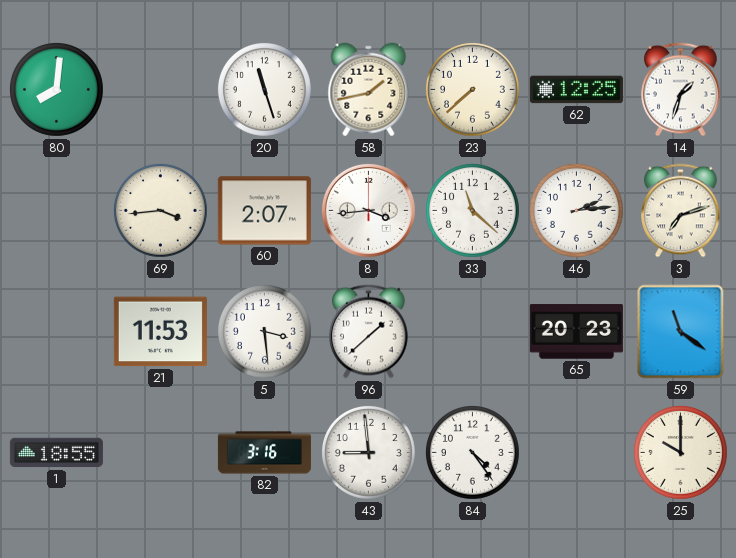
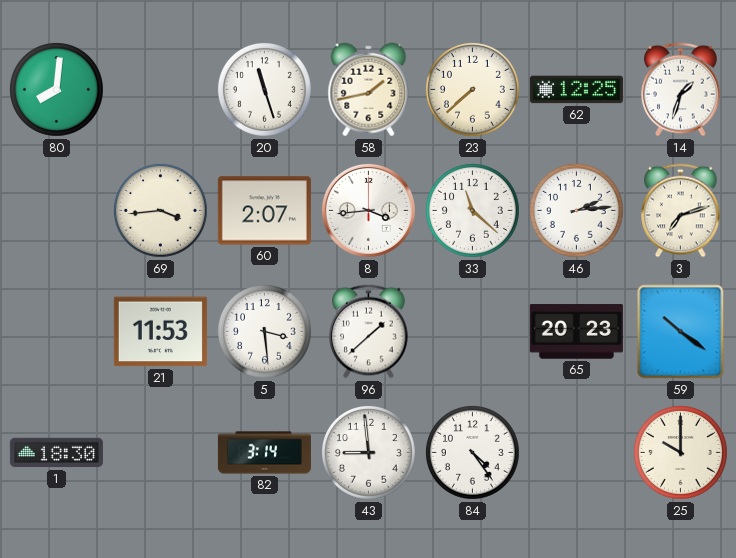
59: 11:21 -> 10:21 (681, 332)
1: 18:55 -> 18:30 (56, 453)
82: 3:16 -> 3:14 (264, 453)
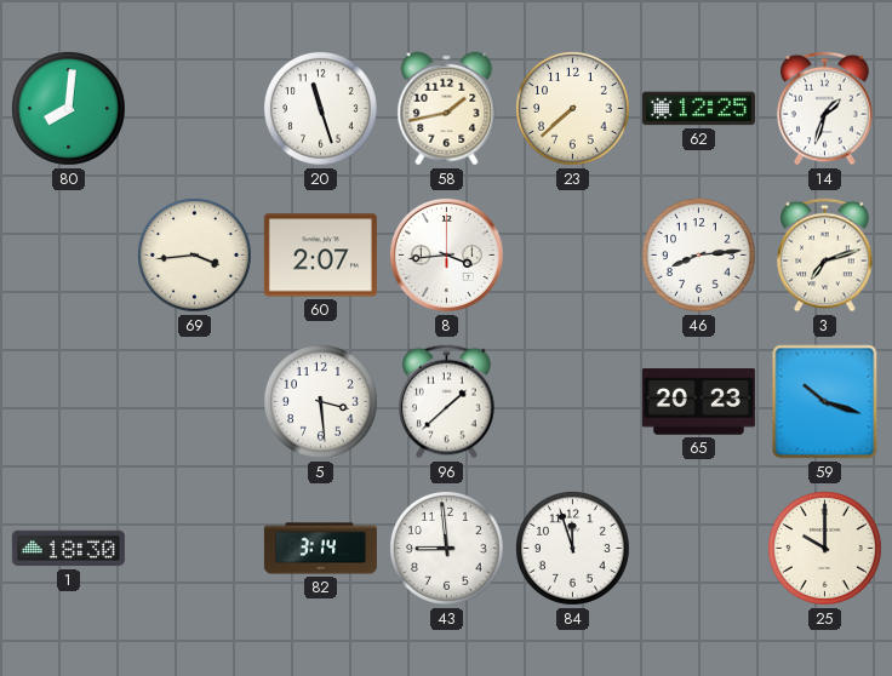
33: 11:22 -> none (472, 210)
46: 2:14 -> 8:14 (698, 254)
21: 11:53 -> none (160, 332)
59: 10:21 -> 10:18 (825, 402)
84: 4:24 -> 11:57 (572, 548)
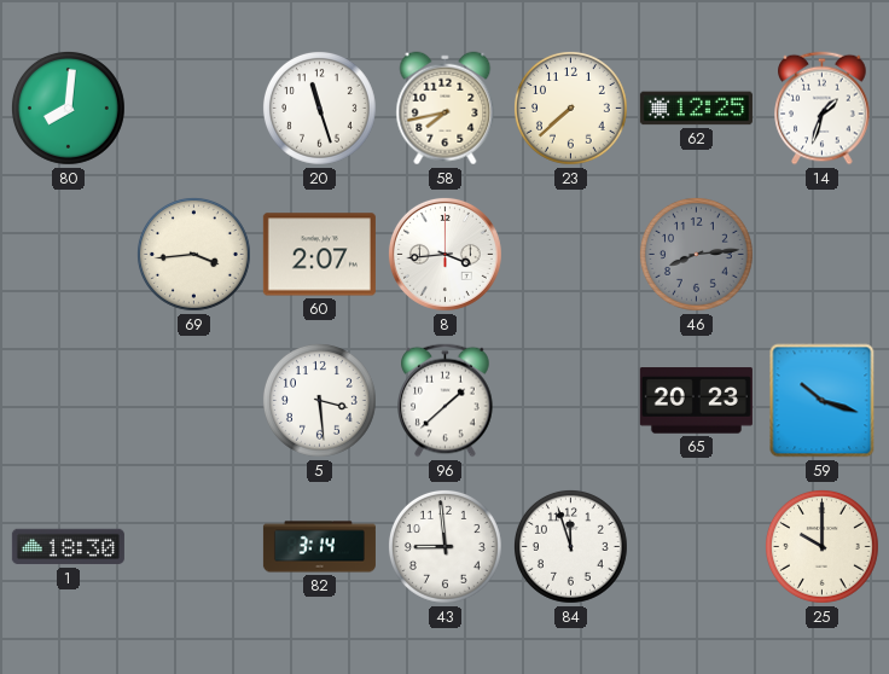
58: 1:43 -> 7:43 (446, 109)
46 dial: white -> grey (696, 254)
3: 7:12 -> none (825, 256)
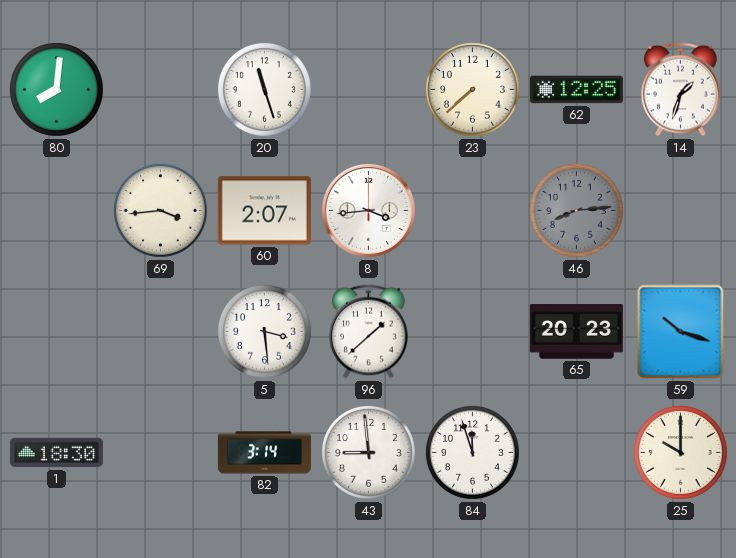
58: 7:43 -> none (446, 109)
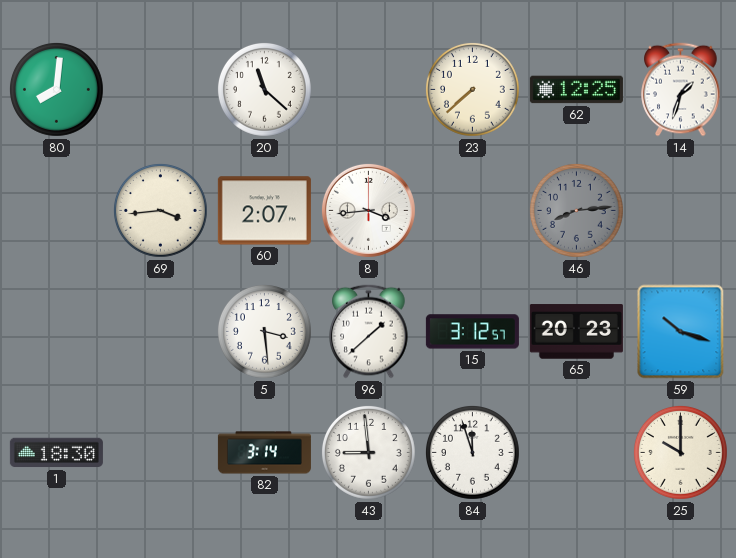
20: 11:27 -> 11:22 (264, 89)
15: none -> 3:12 (472, 332)
